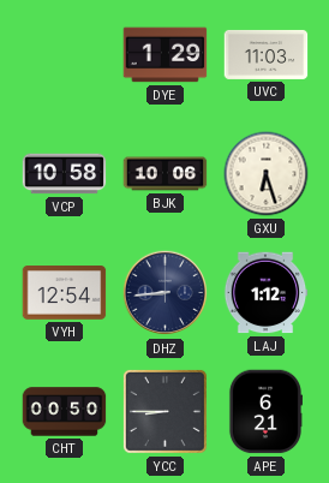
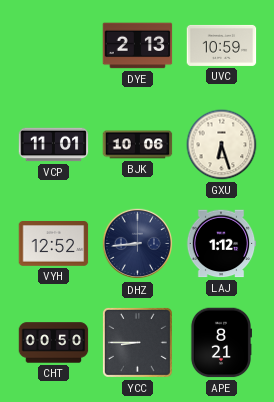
DYE: 1:29 -> 2:13 (138, 46)
UVC: 11:03 -> 10:59 (222, 45)
VCP: 10:58 -> 11:01 (54, 145)
VYH: 12:54 -> 12:52 (54, 244)
APE: 6:21 -> 8:21 (220, 343)
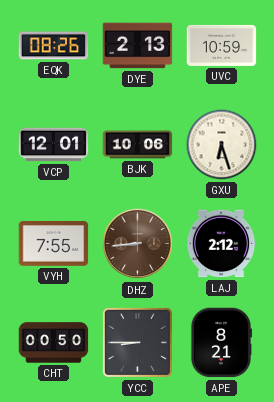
EQK: none -> 08:26 (54, 46)
VCP: 11:01 -> 12:01 (54, 145)
VYH: 12:52 -> 7:55 (54, 244)
DHZ dial: navy -> brown (138, 244)
LAJ: 1:12 -> 2:12 (221, 244)
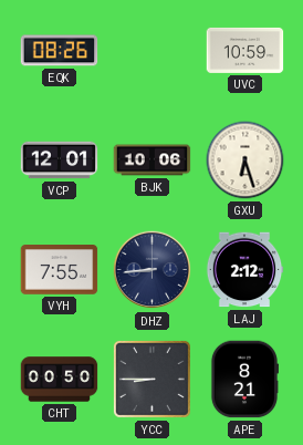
DYE: 2:13 -> none (138, 46)
DHZ dial: brown -> navy (153, 270)
